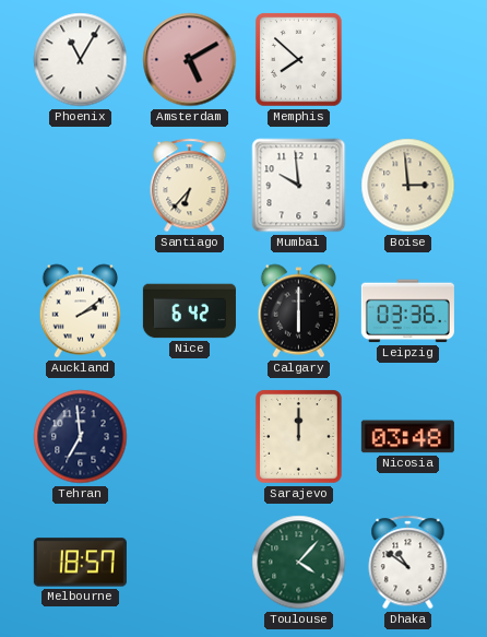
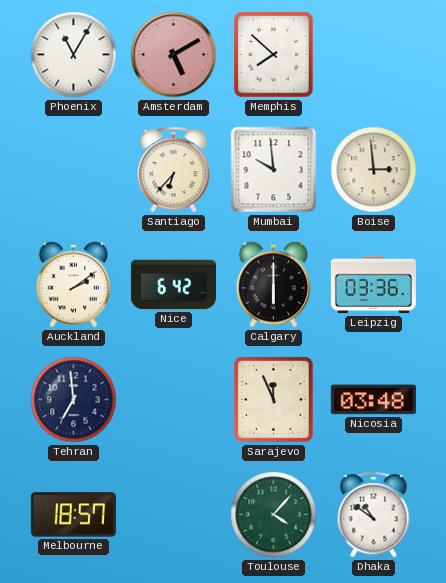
Sarajevo: 12:00 -> 11:56 (274, 400)
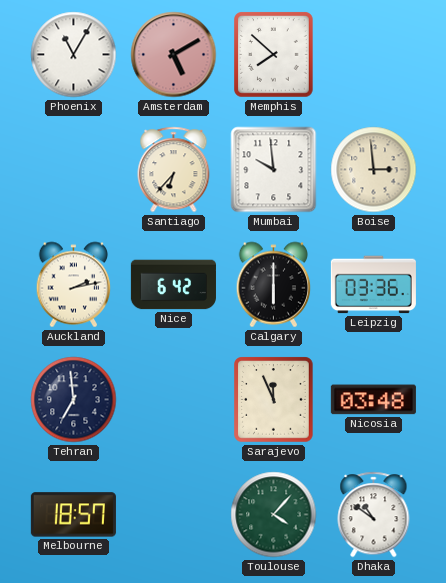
Auckland: 2:09 -> 2:13 (74, 285)
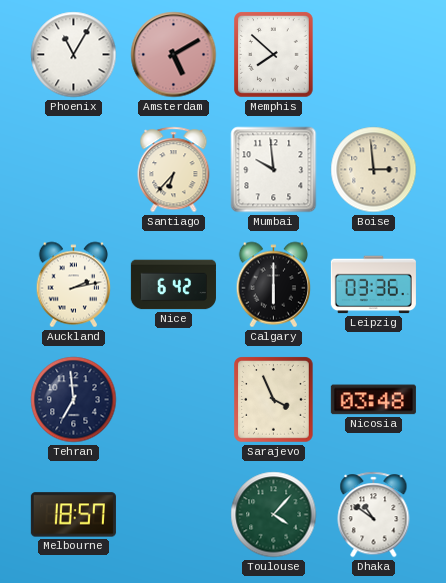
Sarajevo: 11:56 -> 3:56 (274, 400)
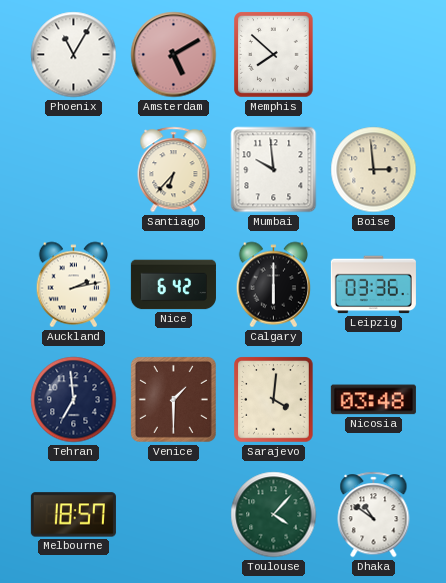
Venice: none -> 1:30 (173, 399)
Sarajevo: 3:56 -> 4:01 (274, 400)
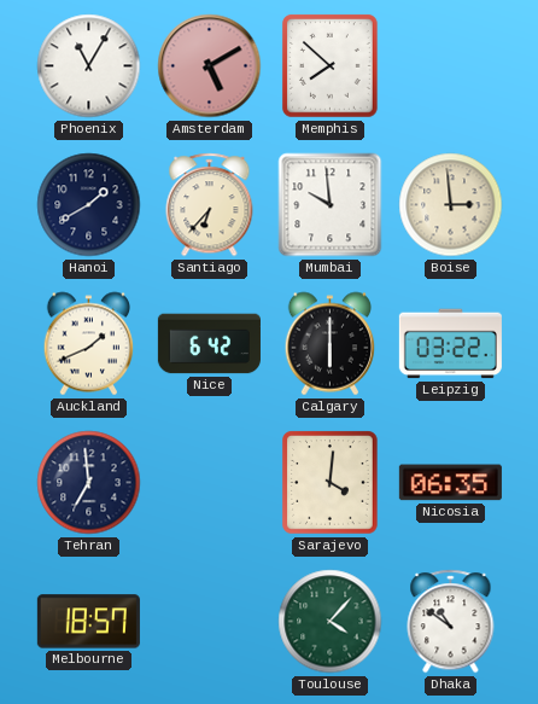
Hanoi: none -> 1:40 (89, 205)
Auckland: 2:13 -> 1:41 (89, 344)
Leipzig: 03:36 -> 03:22 (450, 344)
Venice: 1:30 -> none (173, 399)
Nicosia: 03:48 -> 06:35 (450, 483)
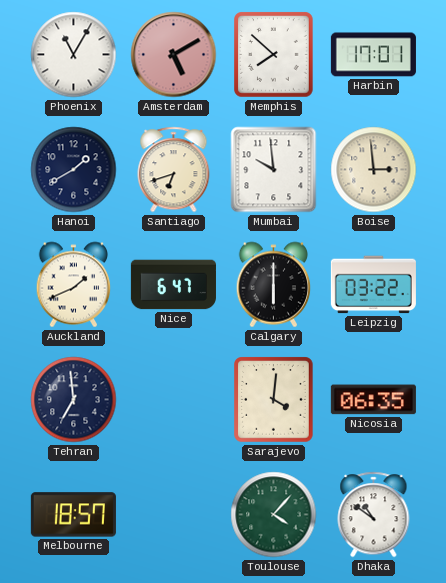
Harbin: none -> 17:01 (373, 55)
Santiago: 6:37 -> 6:42 (174, 170)
Nice: 6:42 -> 6:47 (173, 285)
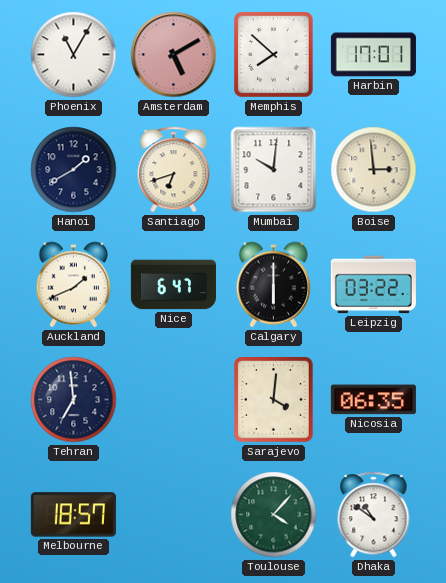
Mumbai: 9:59 -> 10:01 (274, 170)
